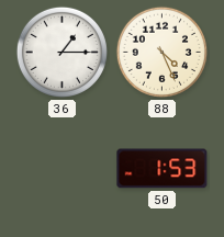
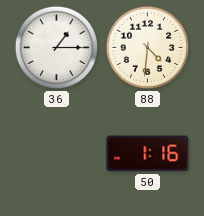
88: 4:26 -> 4:31 (147, 47)
50: 1:53 -> 1:16 (148, 154)
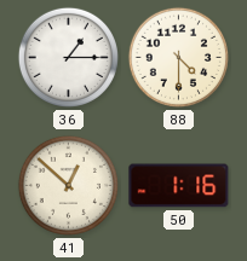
88: 4:31 -> 4:30 (178, 57)
41: none -> 12:52 (68, 185)
